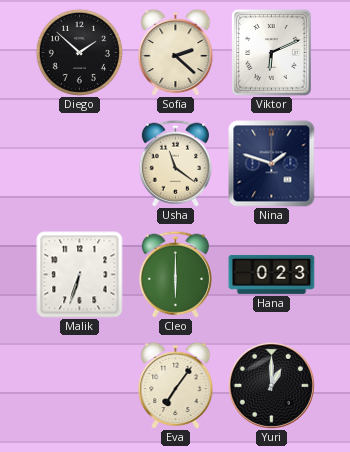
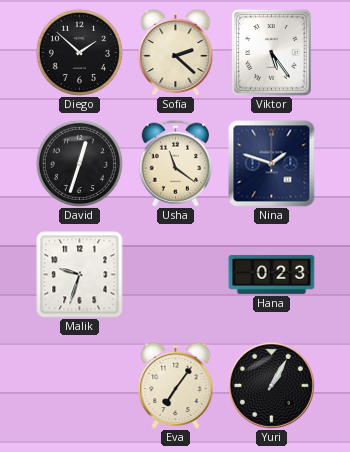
Viktor: 6:11 -> 5:24 (272, 53)
David: none -> 12:33 (79, 163)
Malik: 6:33 -> 9:33 (80, 275)
Cleo: 6:00 -> none (175, 274)
Yuri: 1:00 -> 1:05 (271, 385)
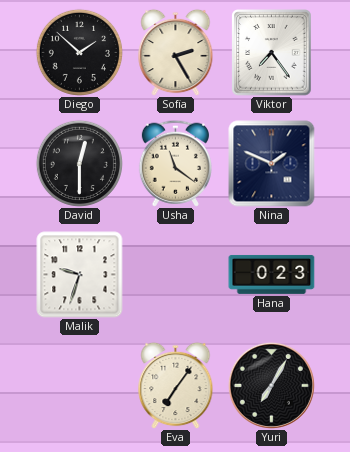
Sofia: 2:22 -> 2:25 (176, 52)
Viktor: 5:24 -> 7:24 (272, 53)
David: 12:33 -> 12:30 (79, 163)
Nina: 1:48 -> 1:49 (272, 164)
Yuri: 1:05 -> 7:05 (271, 385)
